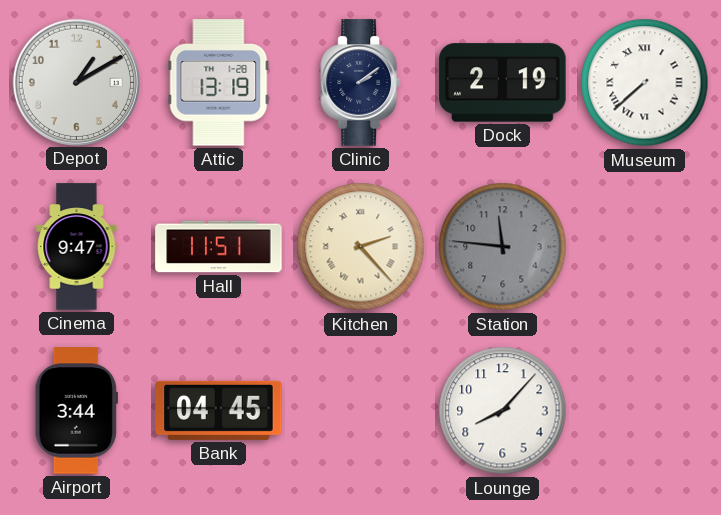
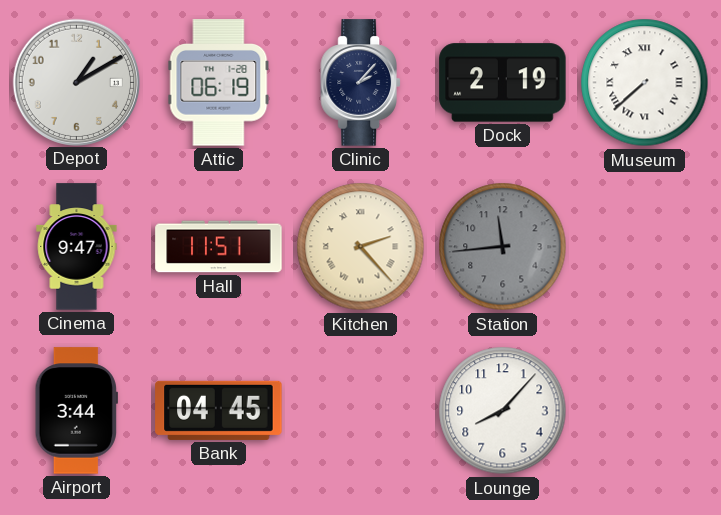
Attic: 13:19 -> 06:19 (219, 83)
Clinic: 2:09 -> 2:07 (360, 83)
Station: 11:46 -> 11:44 (503, 247)
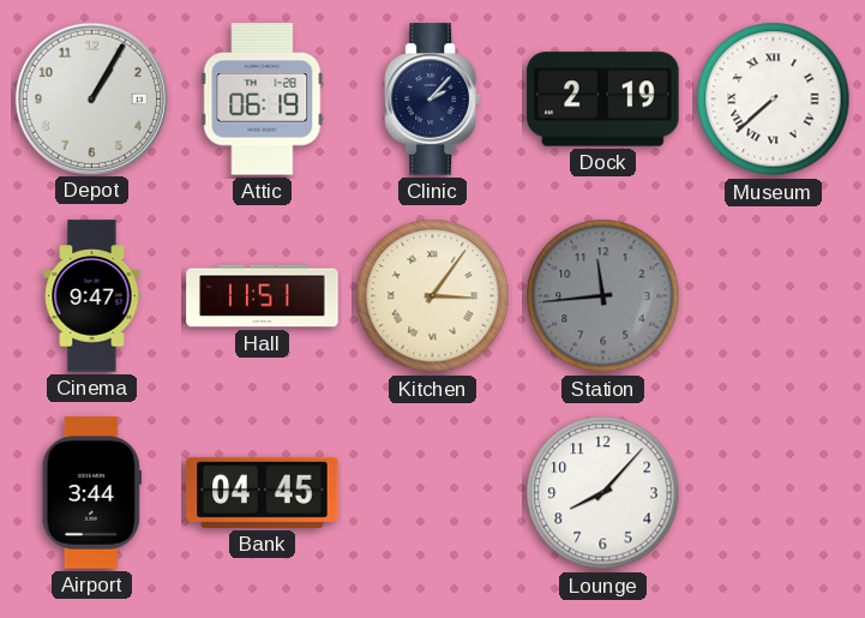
Depot: 1:10 -> 1:05 (91, 98)
Kitchen: 2:23 -> 3:06 (433, 296)
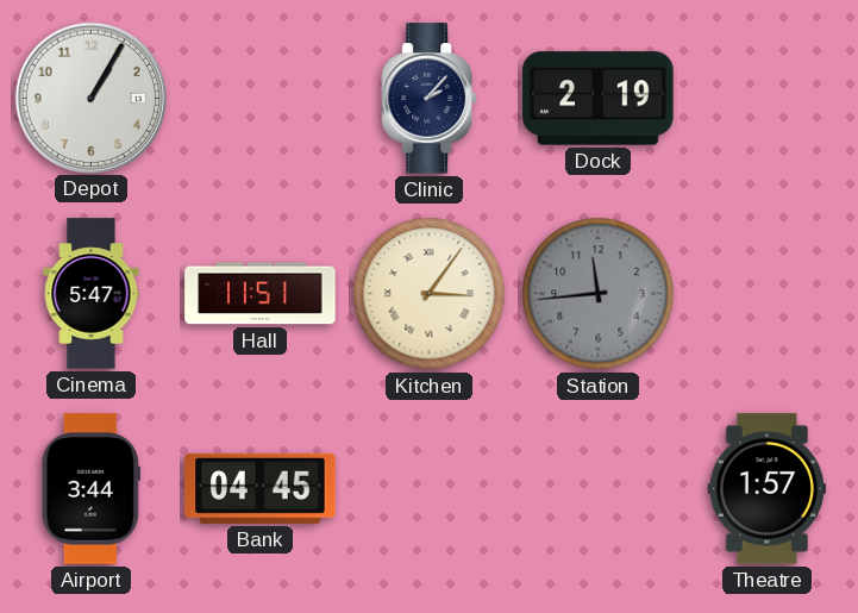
Attic: 06:19 -> none (263, 100)
Museum: 7:38 -> none (774, 100)
Cinema: 9:47 -> 5:47 (92, 294)
Lounge: 8:07 -> none (603, 493)
Theatre: none -> 1:57 (766, 489)
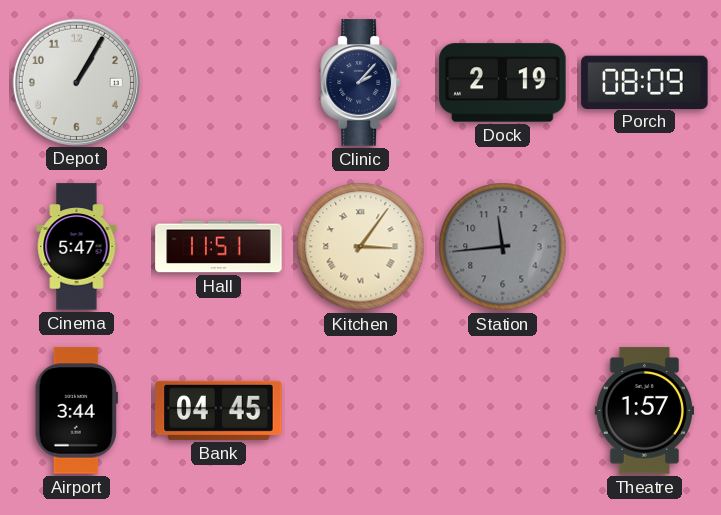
Porch: none -> 08:09 (645, 82)
